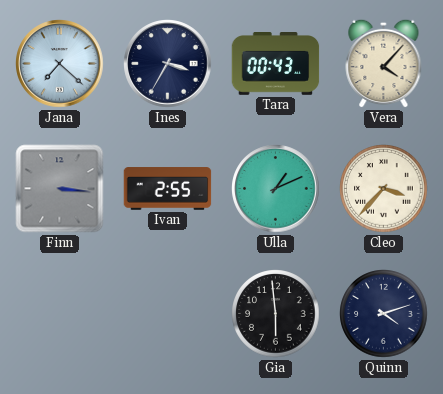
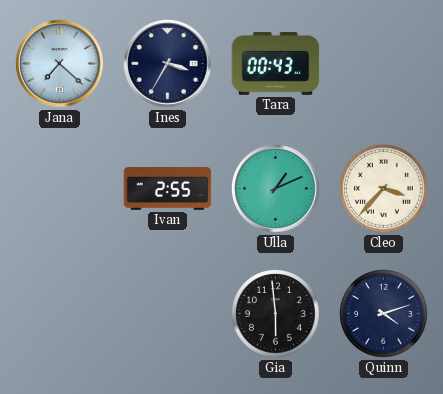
Vera: 4:07 -> none (384, 63)
Finn: 3:16 -> none (60, 189)
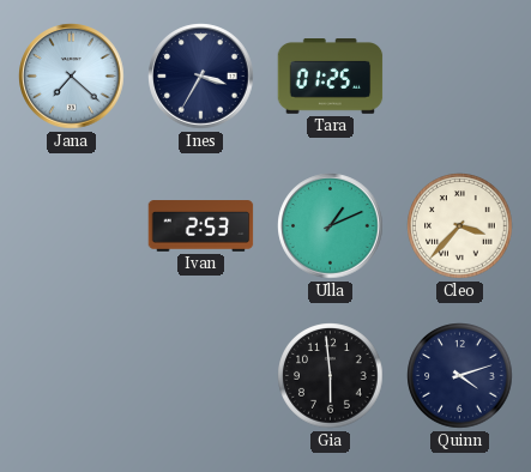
Tara: 00:43 -> 01:25 (331, 77)
Ivan: 2:55 -> 2:53 (201, 226)
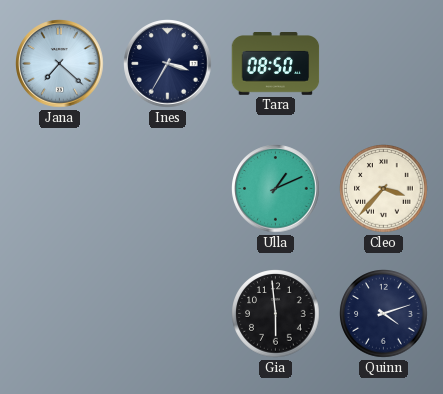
Tara: 01:25 -> 08:50 (276, 64)
Ivan: 2:53 -> none (201, 226)
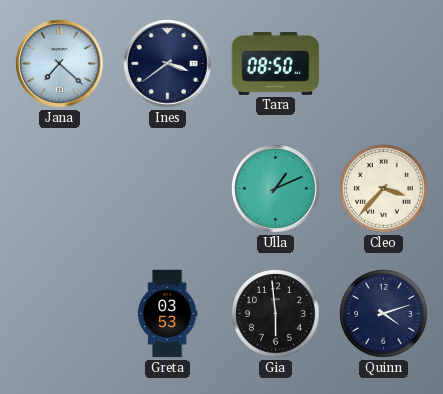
Ines: 3:35 -> 3:39 (168, 64)
Greta: none -> 03:53 (167, 314)
